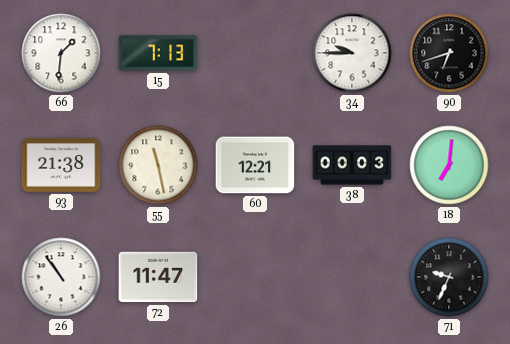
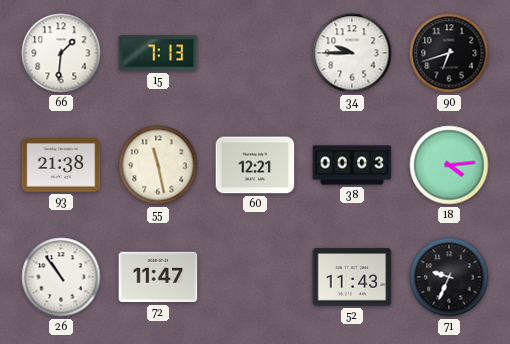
18: 7:01 -> 4:14 (449, 165)
52: none -> 11:43 (352, 277)
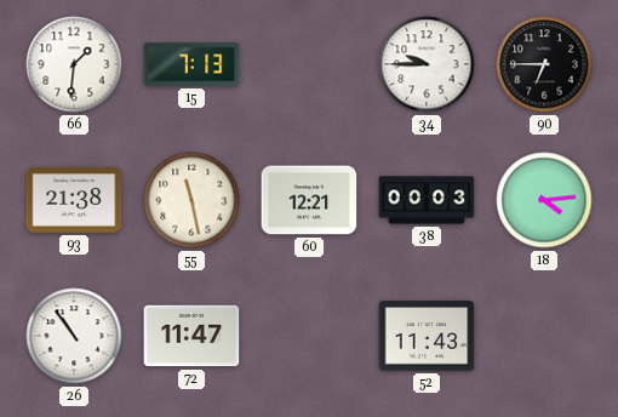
90: 6:42 -> 6:45 (544, 64)
71: 9:34 -> none (449, 277)
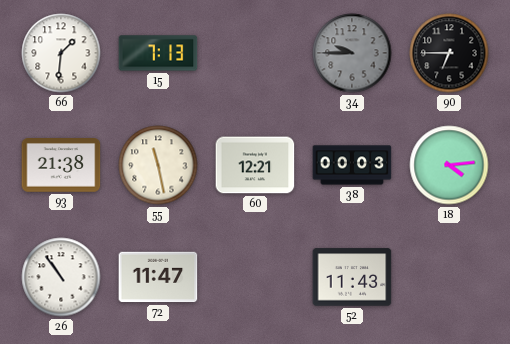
34 dial: white -> grey (352, 53)
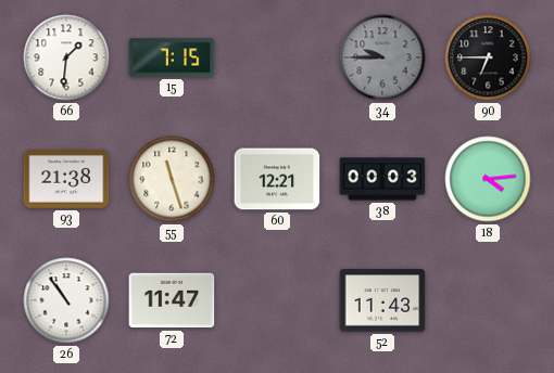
15: 7:13 -> 7:15 (172, 57)
55: 11:28 -> 11:27 (172, 179)
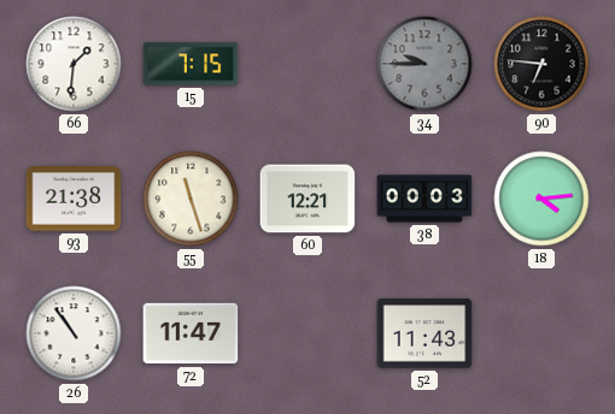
90: 6:45 -> 6:46 (541, 64)
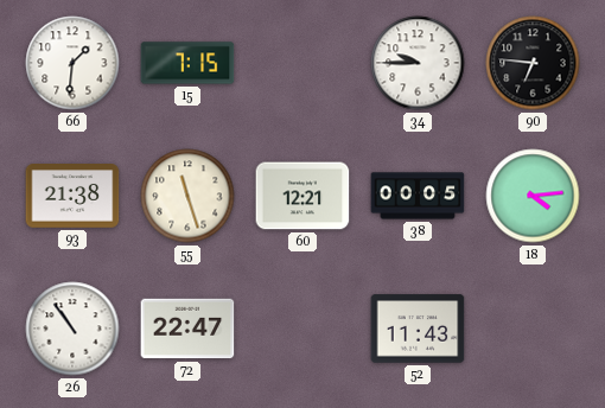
34 dial: grey -> white (418, 63)
38: 00:03 -> 00:05 (418, 196)
72: 11:47 -> 22:47 (187, 329)
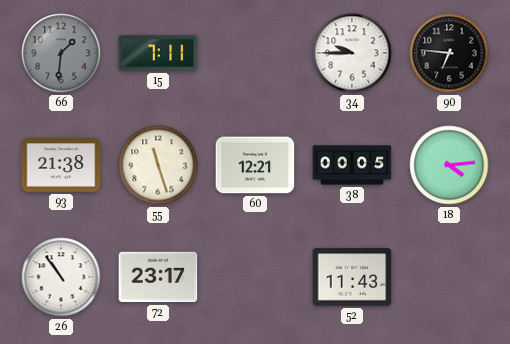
66 dial: white -> grey (61, 53)
15: 7:15 -> 7:11 (158, 53)
72: 22:47 -> 23:17 (158, 277)
